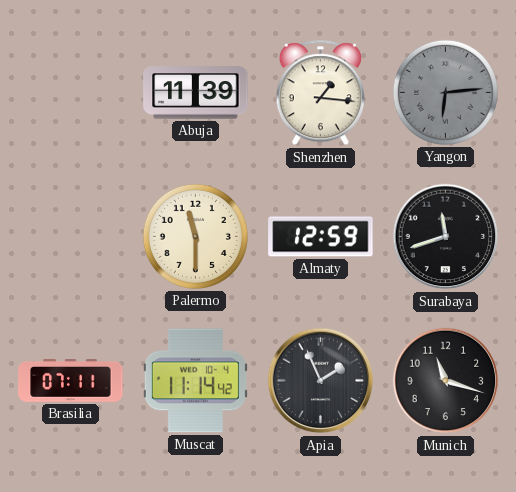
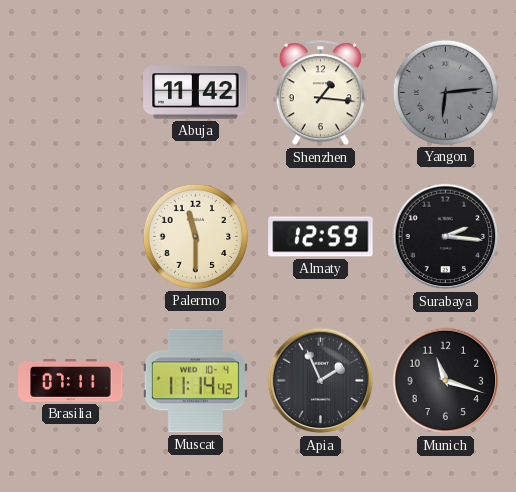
Abuja: 11:39 -> 11:42 (196, 93)
Surabaya: 11:42 -> 2:16 (446, 237)
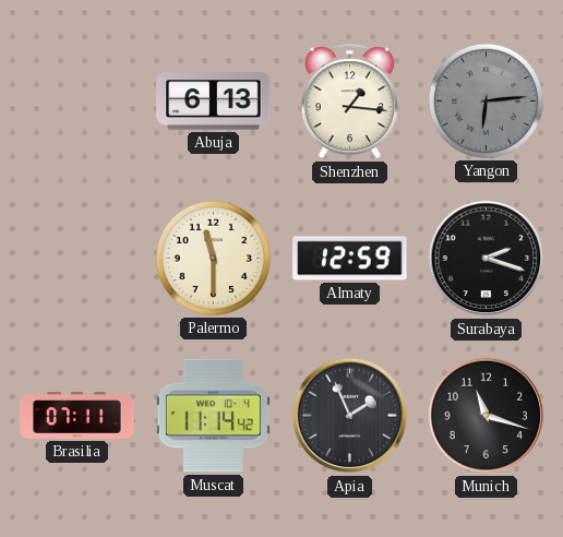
Abuja: 11:42 -> 6:13 (214, 102)
Surabaya: 2:16 -> 2:18 (487, 259)
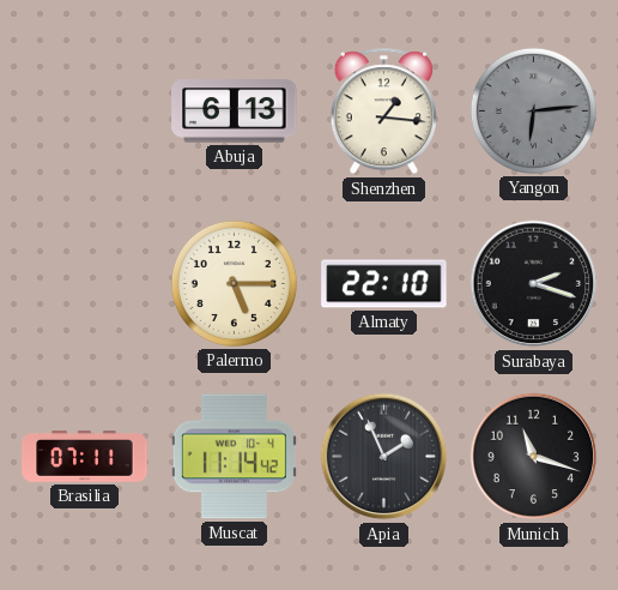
Palermo: 11:30 -> 5:15 (234, 283)
Almaty: 12:59 -> 22:10 (384, 284)
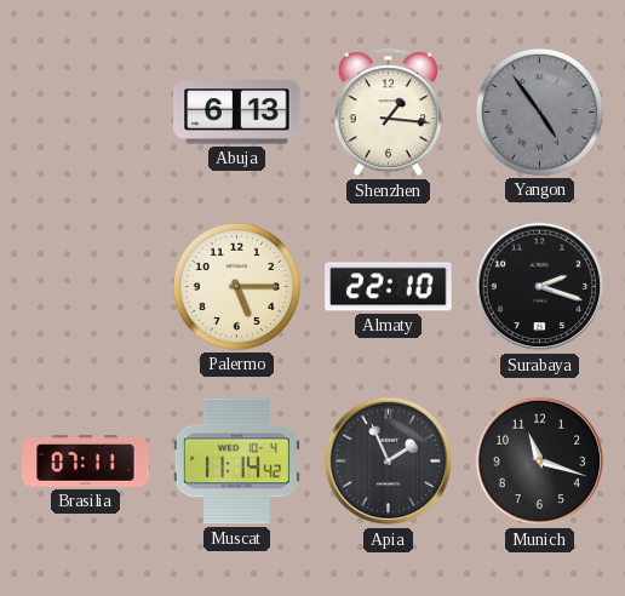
Yangon: 6:14 -> 4:54 (539, 111)
